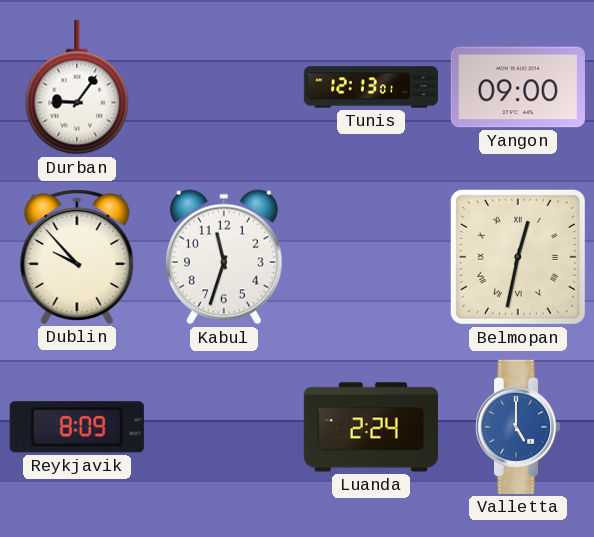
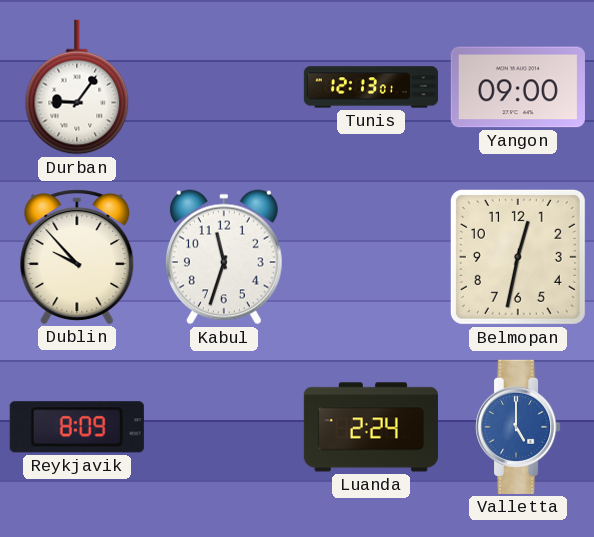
Belmopan numerals: Roman -> Arabic (518, 257)
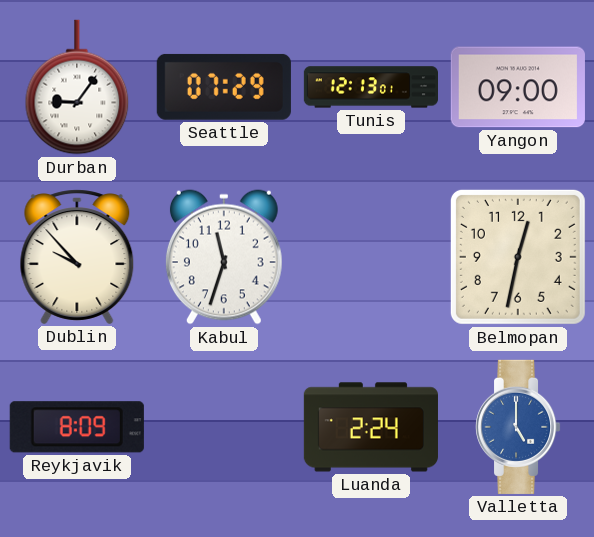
Seattle: none -> 07:29 (224, 87)
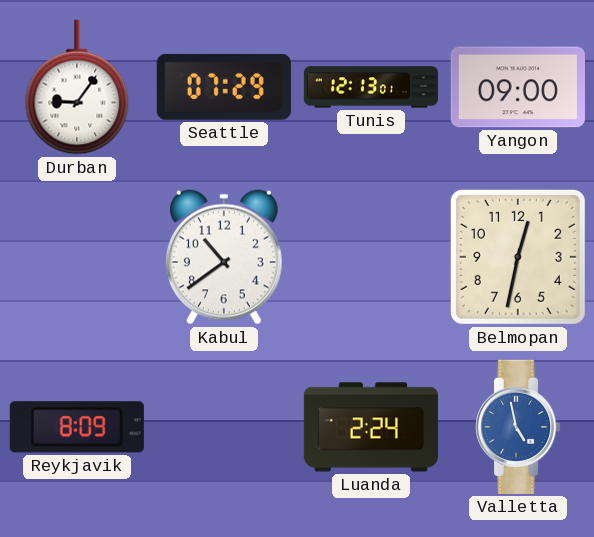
Dublin: 9:53 -> none (77, 257)
Kabul: 11:33 -> 10:39 (224, 257)
Valletta: 5:00 -> 4:58 (519, 427)
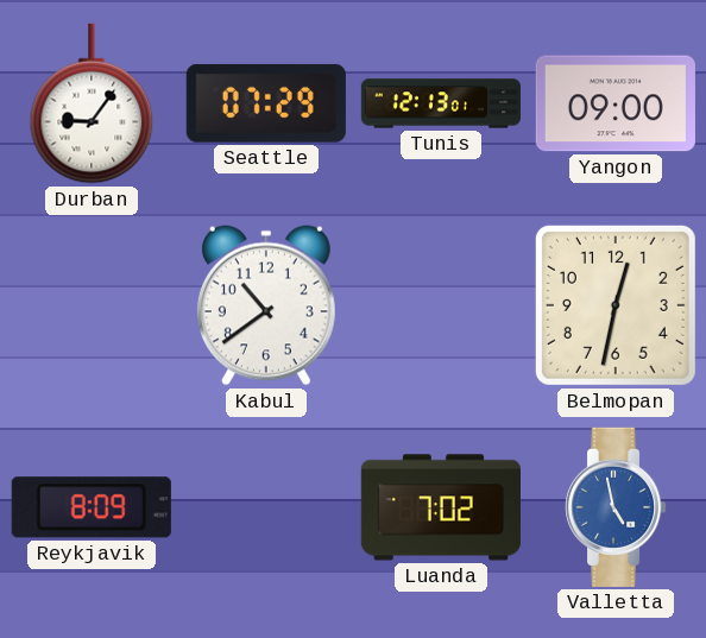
Luanda: 2:24 -> 7:02 (441, 507)
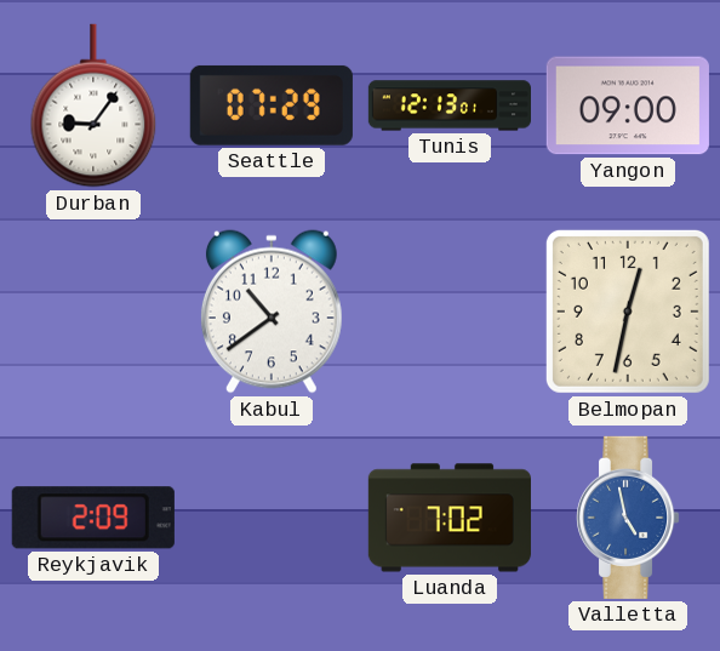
Reykjavik: 8:09 -> 2:09 (93, 518)
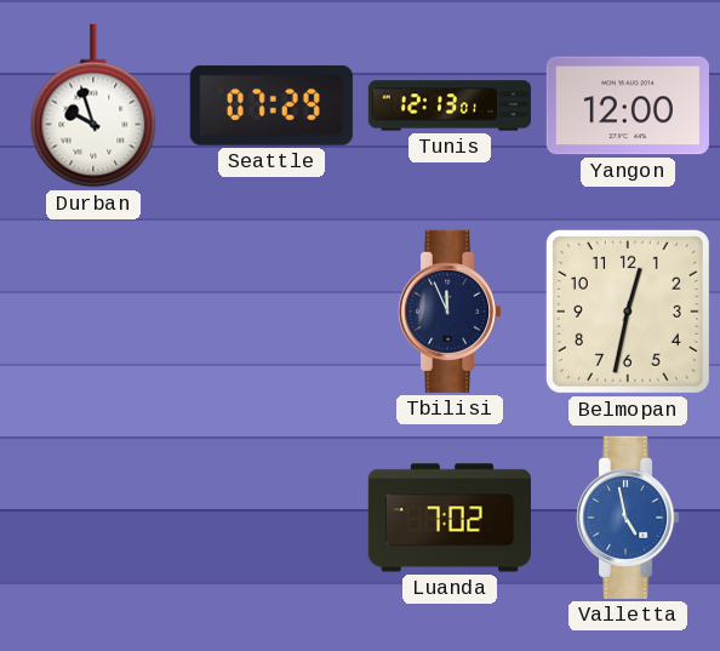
Durban: 9:06 -> 9:57 (93, 105)
Yangon: 09:00 -> 12:00 (628, 105)
Kabul: 10:39 -> none (272, 312)
Tbilisi: none -> 11:56 (451, 312)
Reykjavik: 2:09 -> none (93, 518)
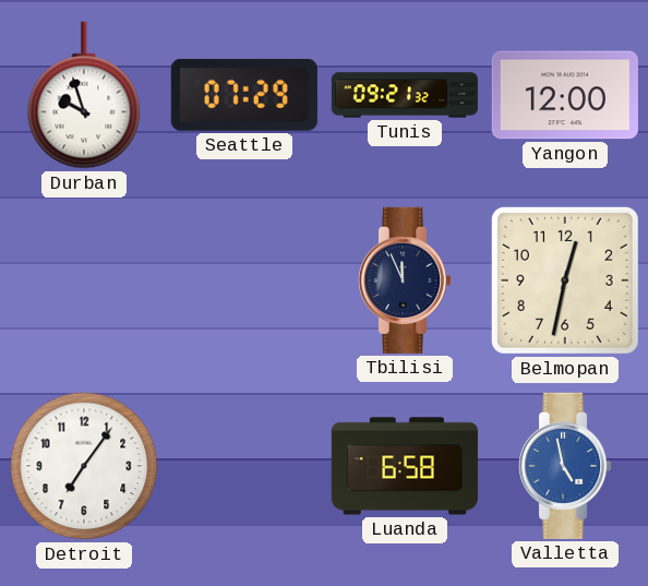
Tunis: 12:13 -> 09:21 (404, 95)
Detroit: none -> 7:06 (84, 466)
Luanda: 7:02 -> 6:58 (405, 466)
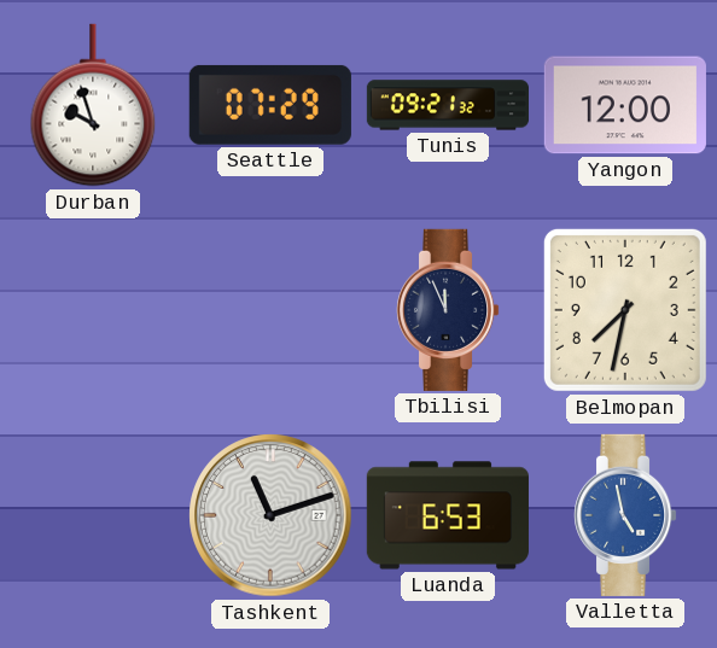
Belmopan: 12:32 -> 7:32 (625, 310)
Detroit: 7:06 -> none (84, 466)
Tashkent: none -> 11:12 (270, 515)
Luanda: 6:58 -> 6:53 (448, 515)
